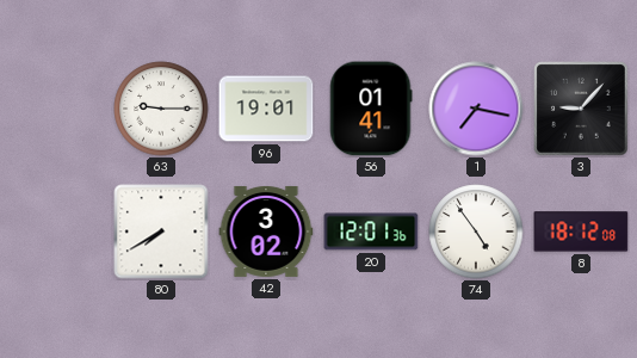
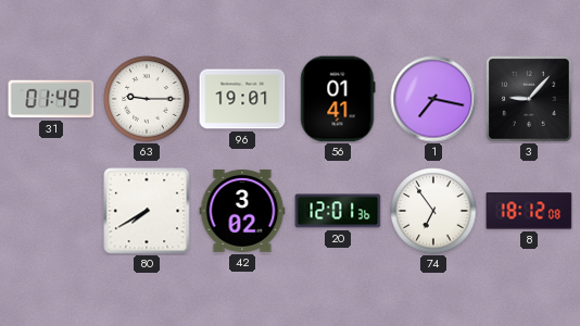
31: none -> 01:49 (51, 99)
74: 4:54 -> 6:54 (433, 211)
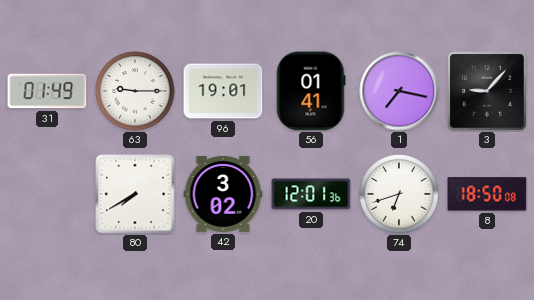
74: 6:54 -> 6:42 (399, 194)
8: 18:12 -> 18:50 (487, 194)
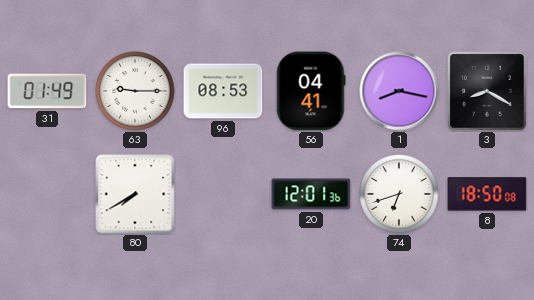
96: 19:01 -> 08:53 (223, 91)
56: 01:41 -> 04:41 (311, 91)
1: 7:17 -> 8:17 (399, 91)
3: 9:07 -> 8:20 (487, 91)
42: 3:02 -> none (223, 194)
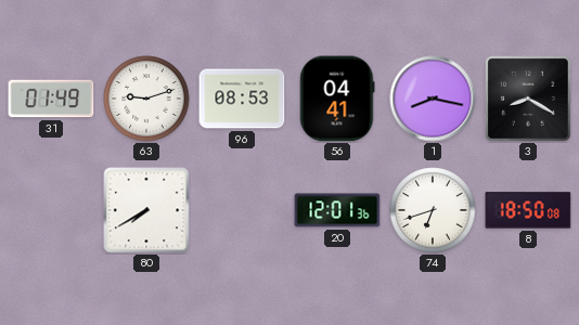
63: 9:15 -> 9:12 (146, 99)
